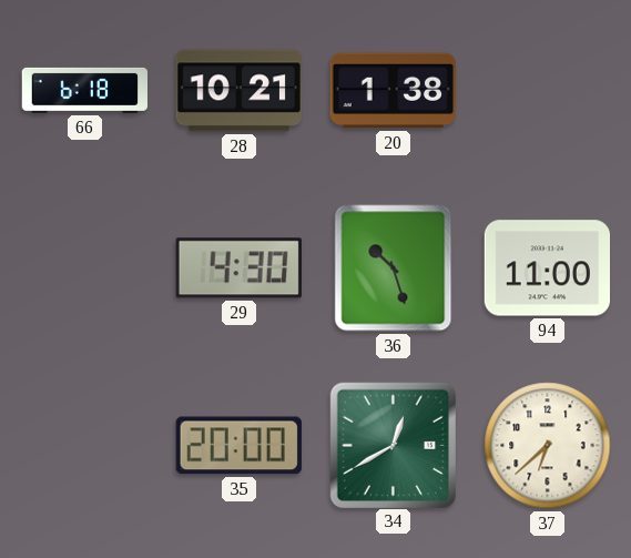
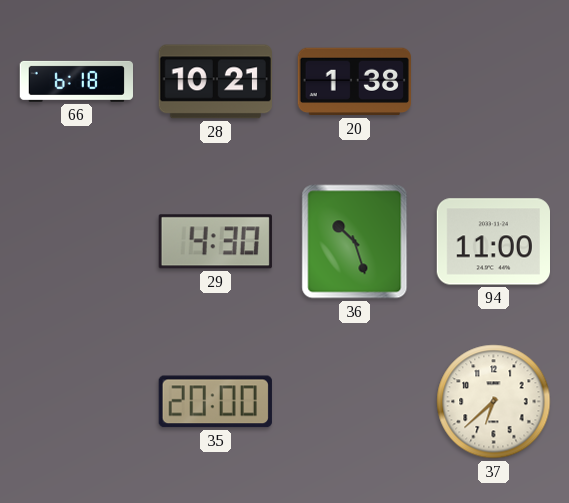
34: 12:40 -> none (393, 445)
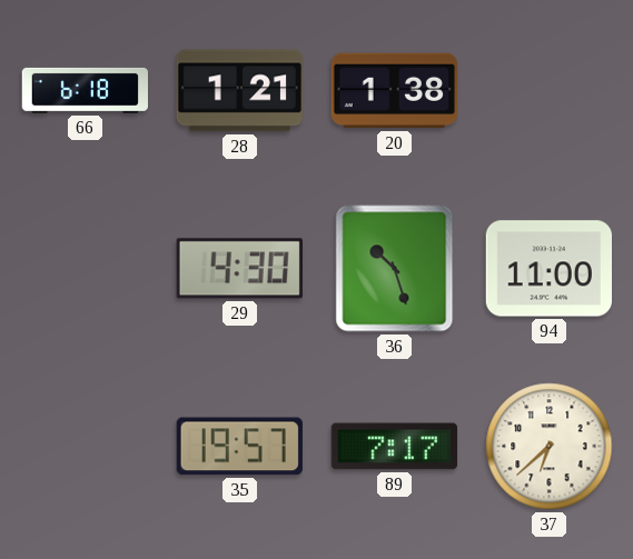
28: 10:21 -> 1:21 (239, 91)
35: 20:00 -> 19:57 (239, 447)
89: none -> 7:17 (394, 447)
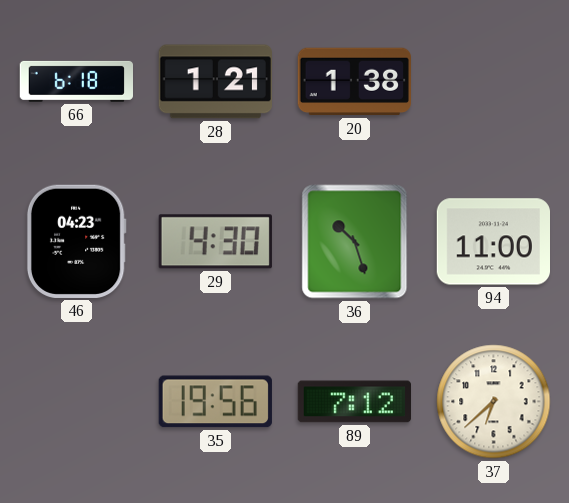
46: none -> 04:23 (76, 241)
35: 19:57 -> 19:56 (215, 402)
89: 7:17 -> 7:12 (354, 402)
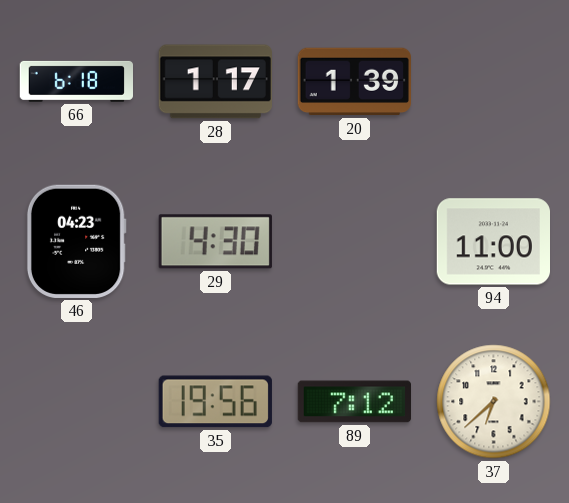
28: 1:21 -> 1:17 (215, 82)
20: 1:38 -> 1:39 (354, 82)
36: 10:27 -> none (355, 242)
